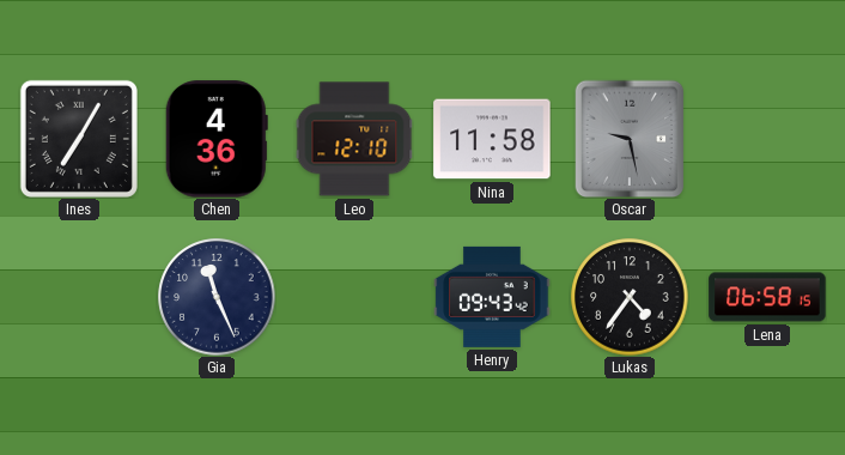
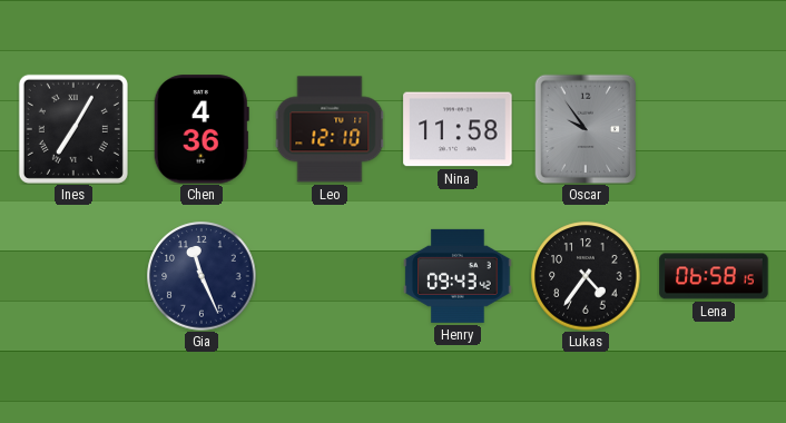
Oscar: 9:28 -> 9:54 (586, 129)
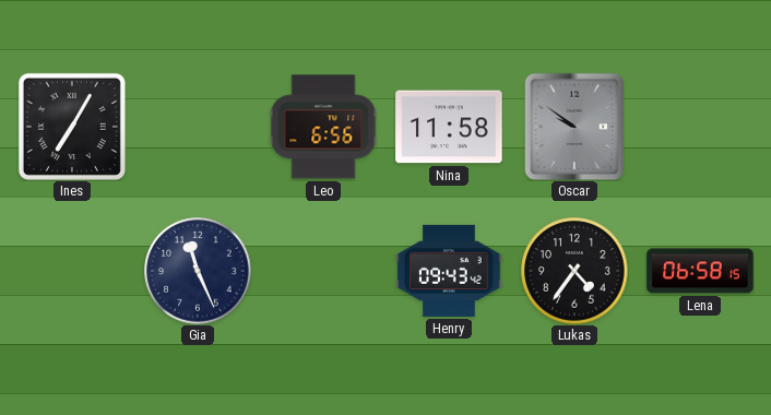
Chen: 4:36 -> none (202, 129)
Leo: 12:10 -> 6:56 (323, 127)
Oscar: 9:54 -> 9:51 (574, 127)
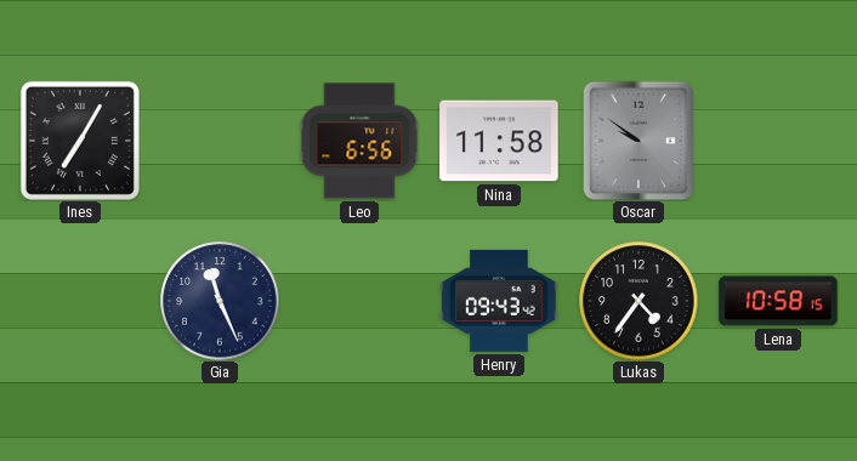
Lena: 06:58 -> 10:58 (778, 301)
